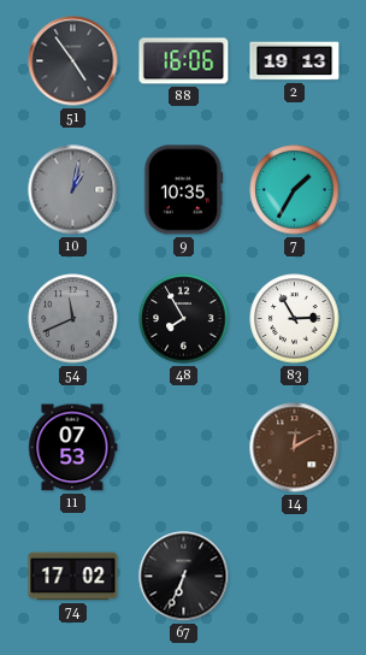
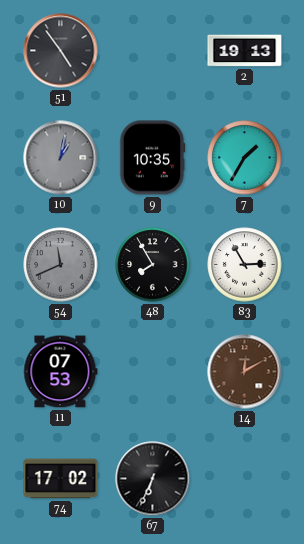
88: 16:06 -> none (184, 61)
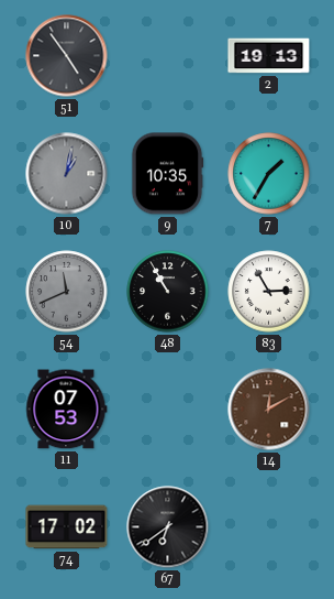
48: 7:55 -> 10:55 (168, 292)
67: 6:34 -> 6:39 (168, 527)
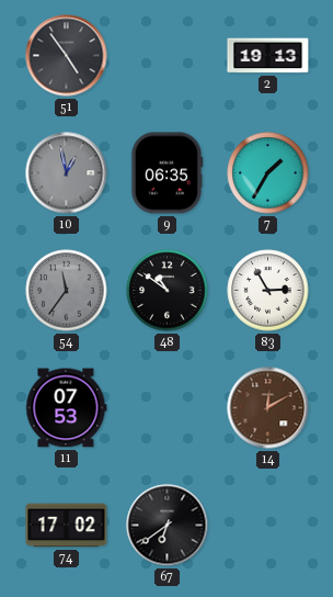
10: 1:02 -> 12:58 (67, 173)
9: 10:35 -> 06:35 (166, 173)
54: 11:41 -> 11:36 (67, 291)
48: 10:55 -> 10:51 (168, 291)
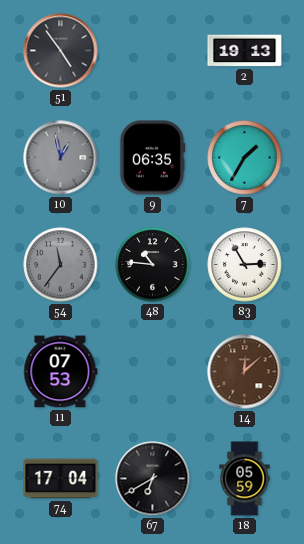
48: 10:51 -> 10:46 (153, 265)
14: 12:10 -> 12:08 (245, 372)
74: 17:02 -> 17:04 (61, 479)
67: 6:39 -> 6:40 (153, 479)
18: none -> 05:59 (245, 479)
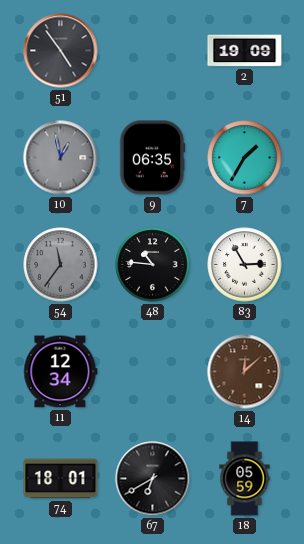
2: 19:13 -> 19:09 (245, 51)
11: 07:53 -> 12:34 (61, 372)
74: 17:04 -> 18:01 (61, 479)
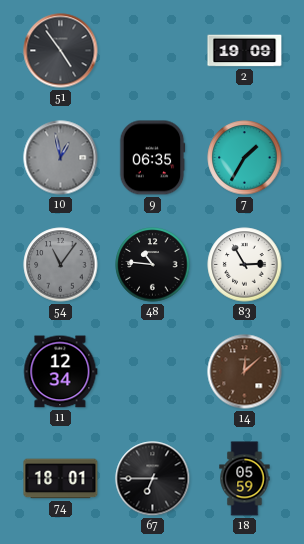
54: 11:36 -> 11:06 (61, 265)
67: 6:40 -> 6:45 (153, 479)
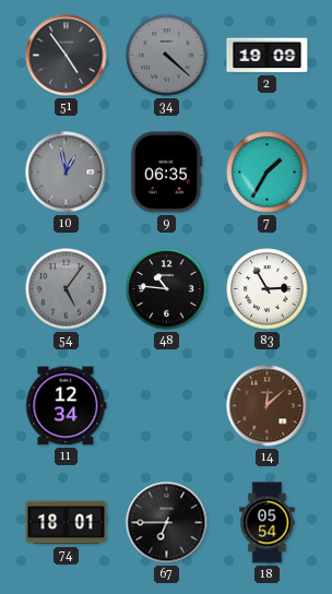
34: none -> 4:22 (167, 56)
54: 11:06 -> 5:06 (67, 289)
18: 05:59 -> 05:54 (268, 523)
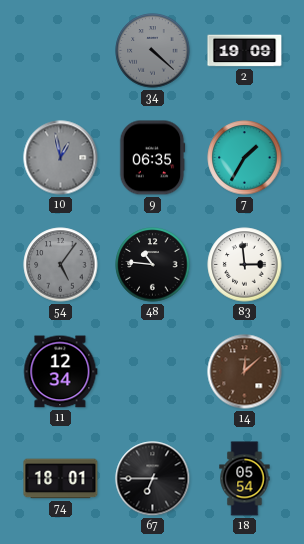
51: 4:54 -> none (67, 56)
83: 2:55 -> 2:59 (245, 265)
